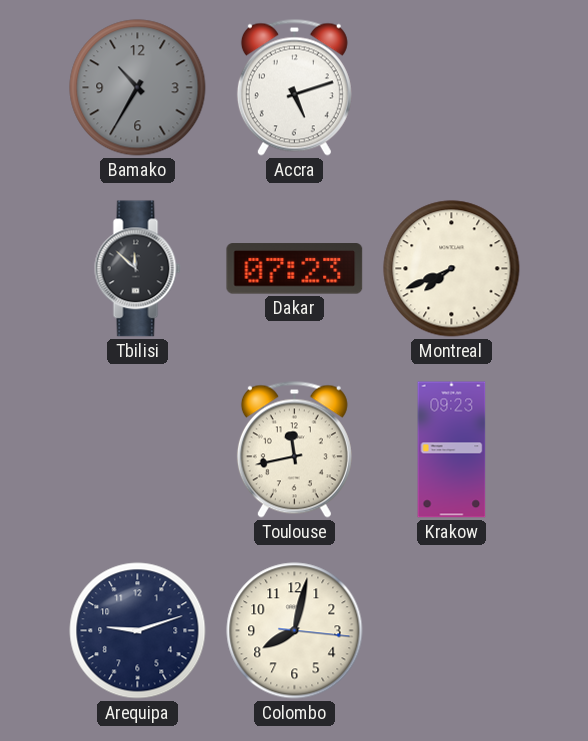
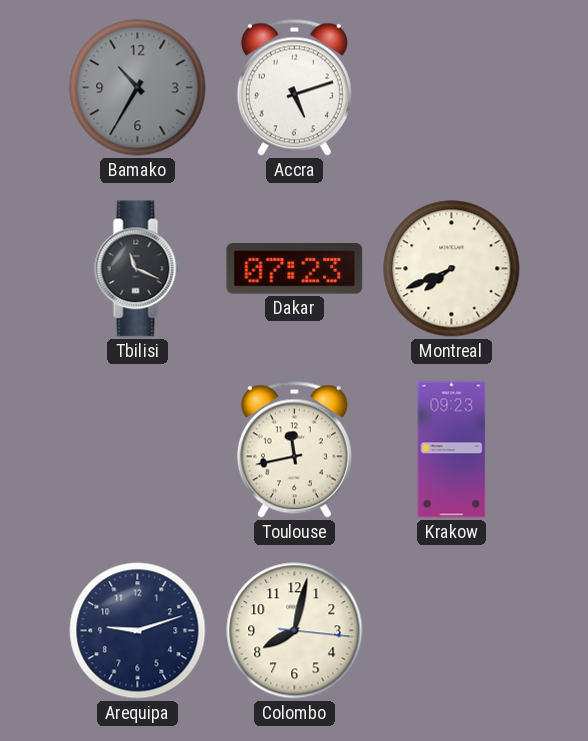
Tbilisi: 11:52 -> 11:19 (138, 269)
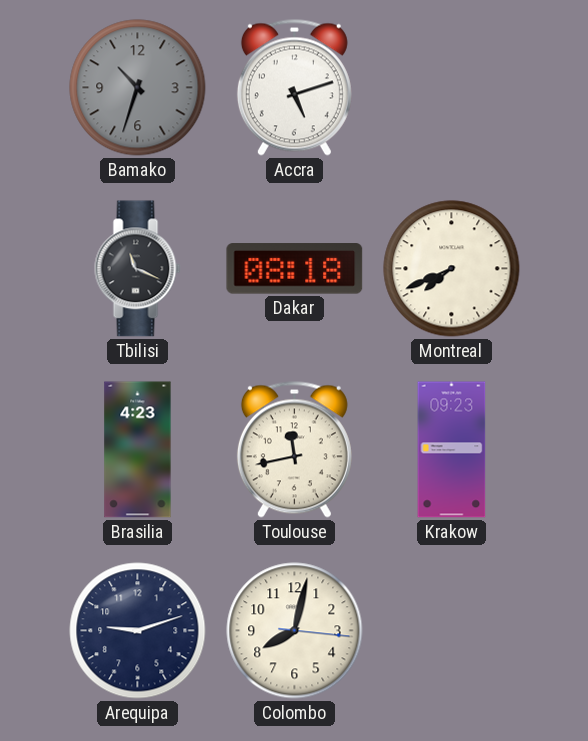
Bamako: 10:35 -> 10:33 (138, 88)
Dakar: 07:23 -> 08:18 (295, 269)
Brasilia: none -> 4:23 (138, 450)
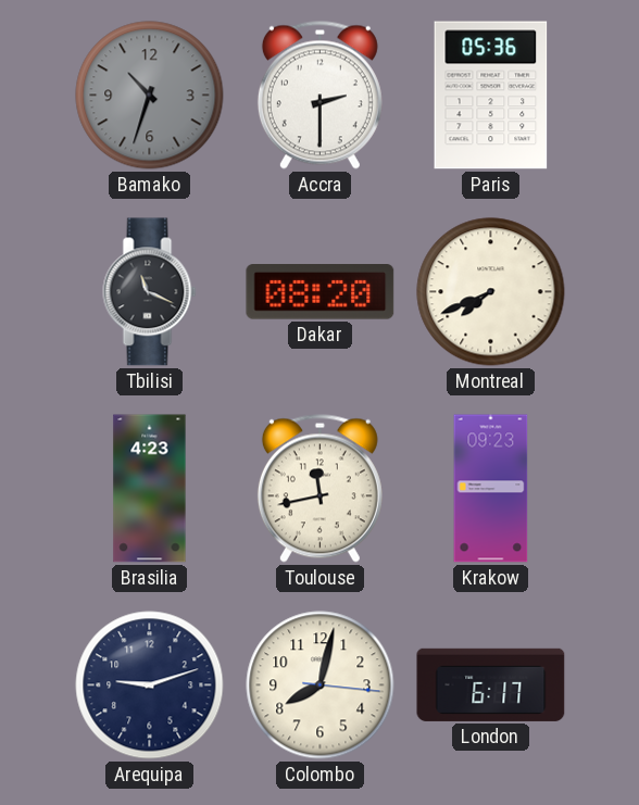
Accra: 5:12 -> 2:30 (319, 95)
Paris: none -> 05:36 (491, 96)
Dakar: 08:18 -> 08:20 (321, 292)
London: none -> 6:17 (491, 684)
